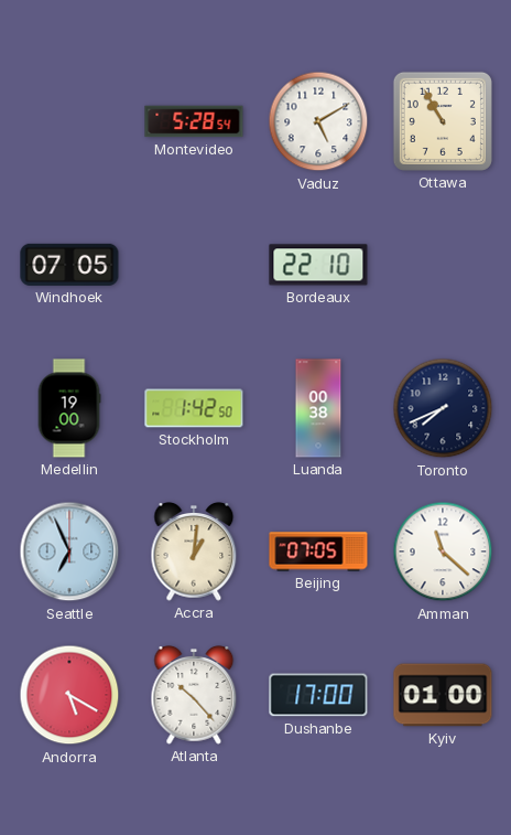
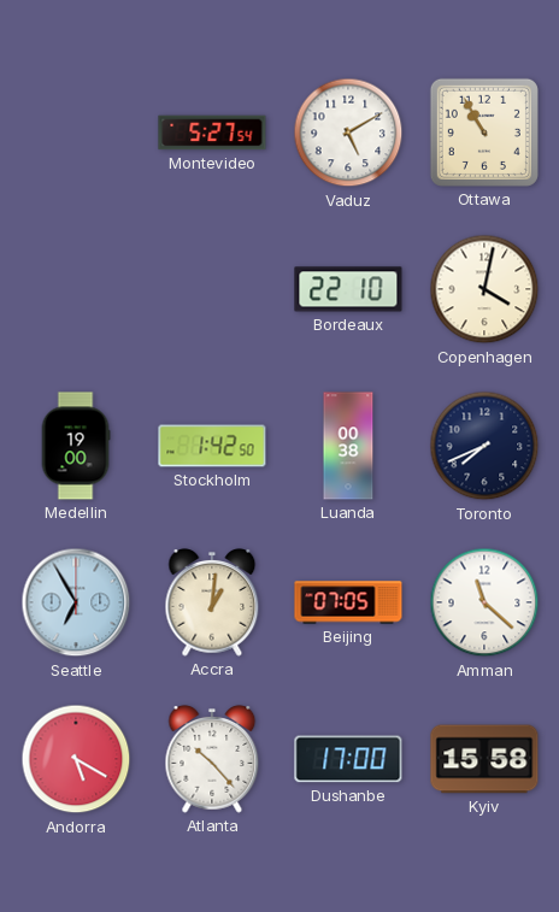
Montevideo: 5:28 -> 5:27 (212, 133)
Windhoek: 07:05 -> none (69, 265)
Copenhagen: none -> 4:02 (484, 289)
Seattle: 6:56 -> 6:55 (76, 602)
Kyiv: 01:00 -> 15:58 (484, 759)
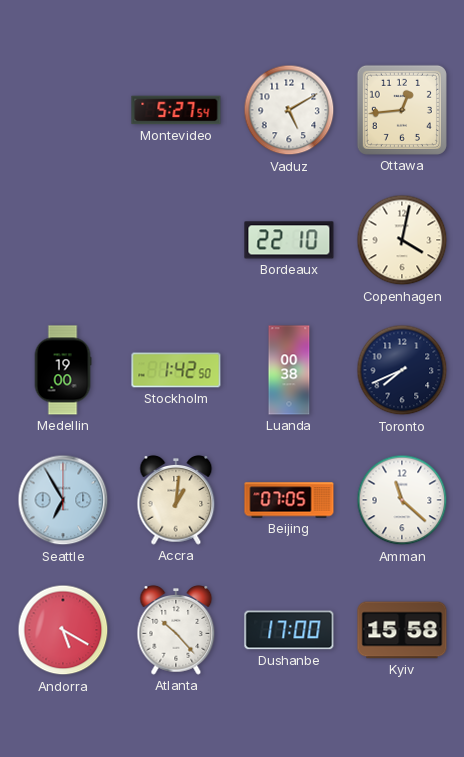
Ottawa: 10:55 -> 12:44 (402, 110)
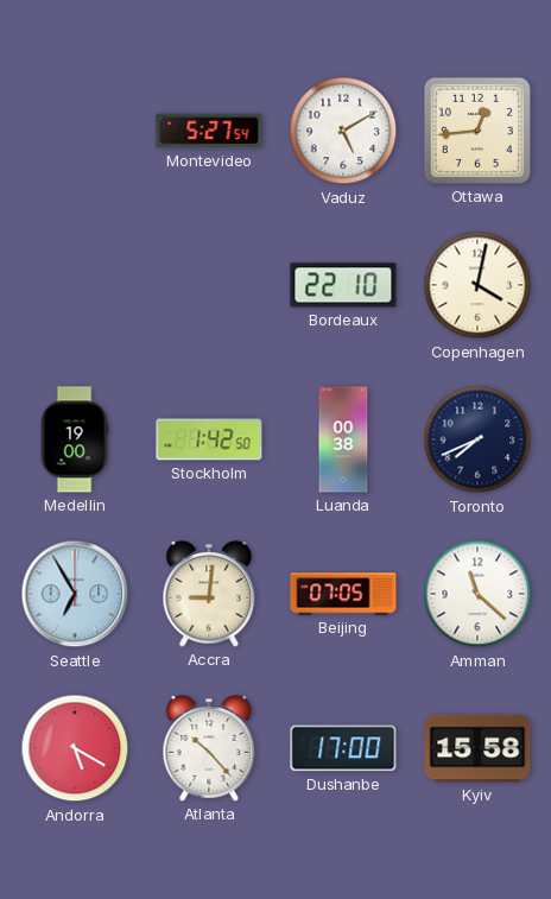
Accra: 1:01 -> 9:01 (209, 595)
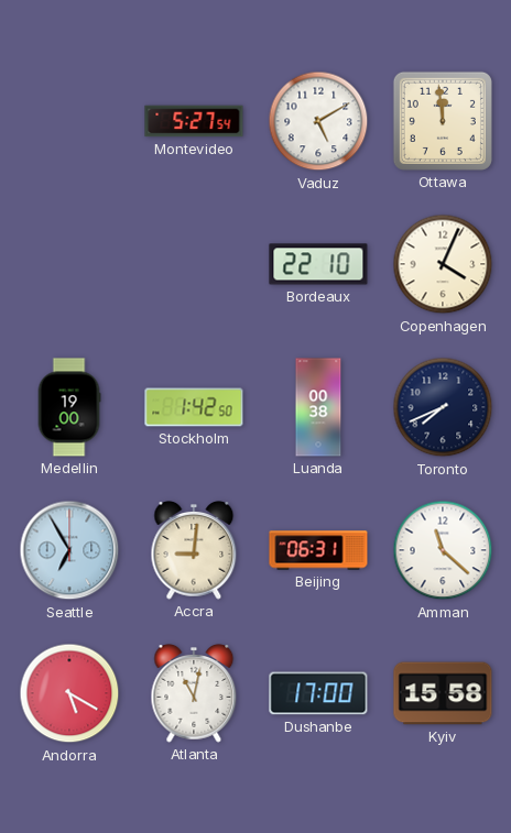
Ottawa: 12:44 -> 11:59 (443, 121)
Copenhagen: 4:02 -> 4:04 (443, 264)
Beijing: 07:05 -> 06:31 (318, 550)
Atlanta: 10:23 -> 11:02 (194, 694)
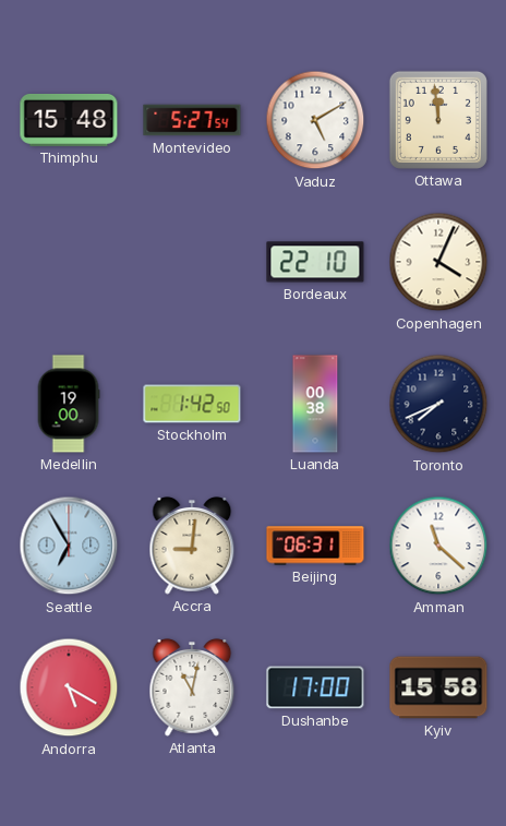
Thimphu: none -> 15:48 (69, 120)
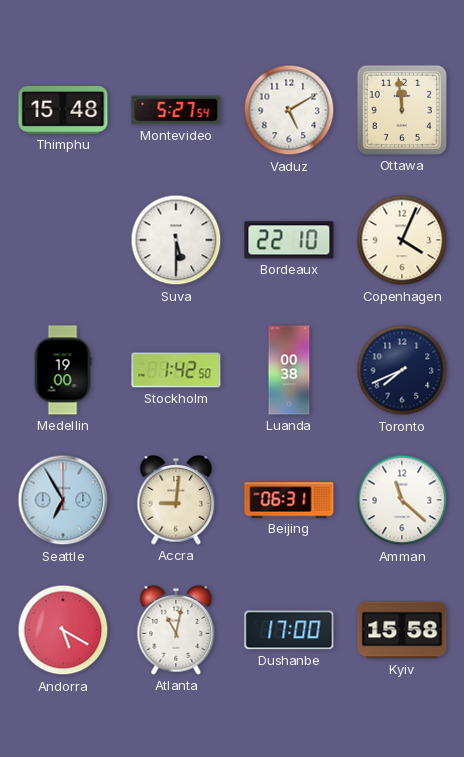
Suva: none -> 5:30 (176, 240)
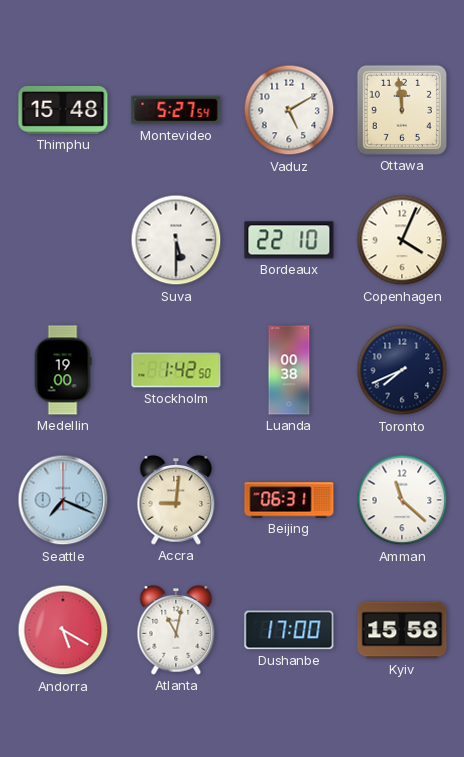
Seattle: 6:55 -> 7:19 (63, 500)
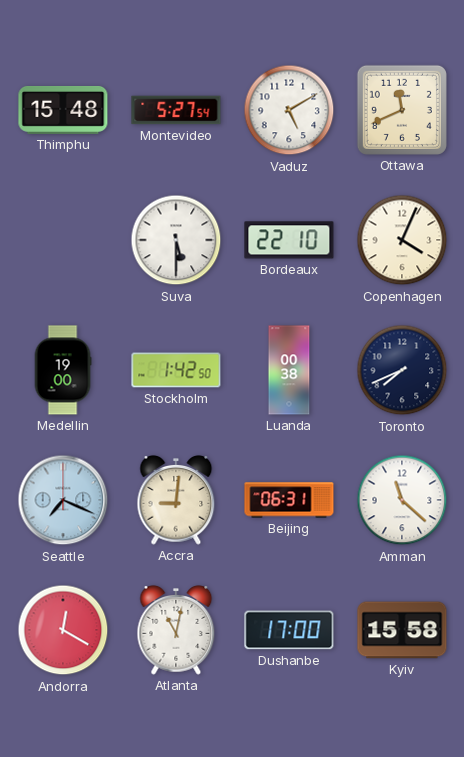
Ottawa: 11:59 -> 11:41 (402, 110)
Andorra: 5:20 -> 12:20 (63, 630)
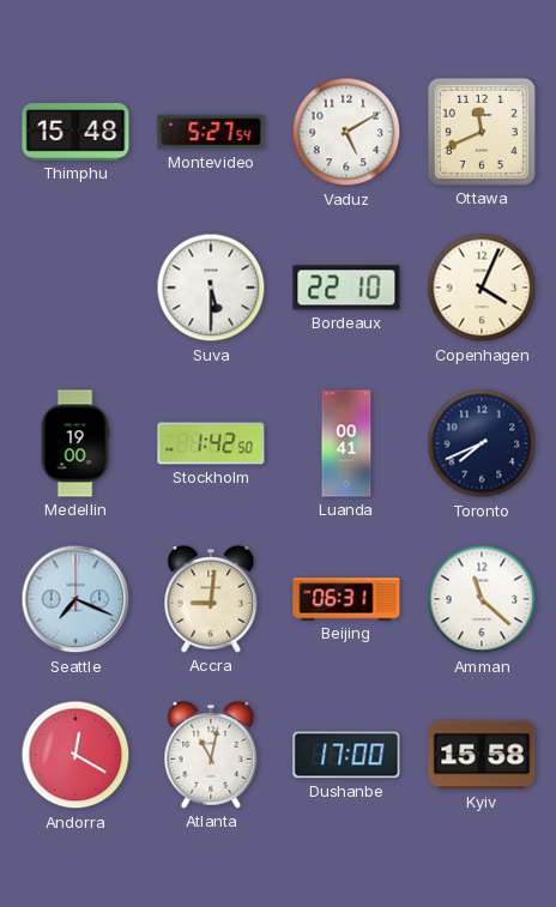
Luanda: 00:38 -> 00:41 (346, 443)
